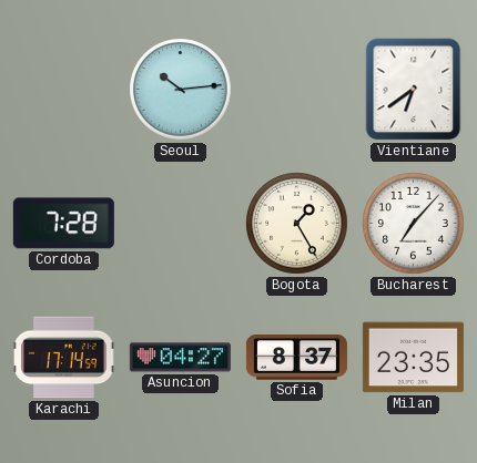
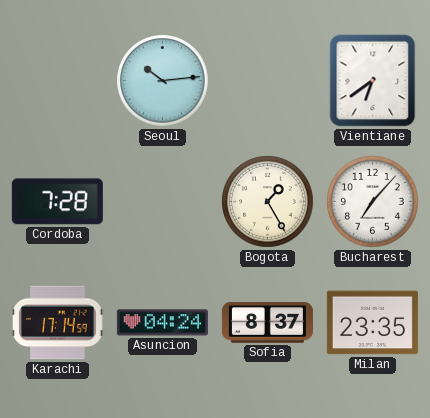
Asuncion: 04:27 -> 04:24 (162, 323)
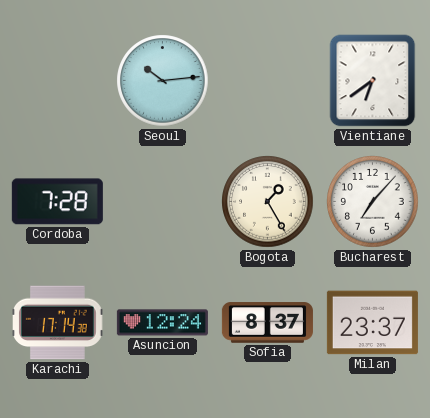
Karachi: 17:14:59 -> 17:14:38 (58, 323)
Asuncion: 04:24 -> 12:24 (162, 323)
Milan: 23:35 -> 23:37 (372, 323)
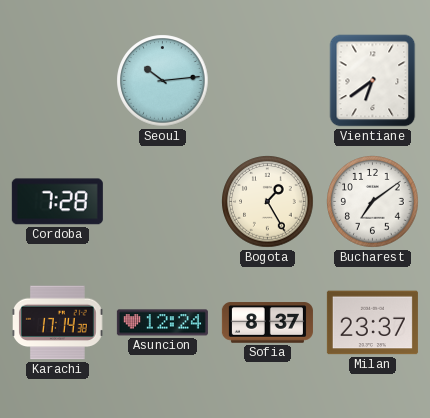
Bucharest: 7:07 -> 7:09 (373, 202)
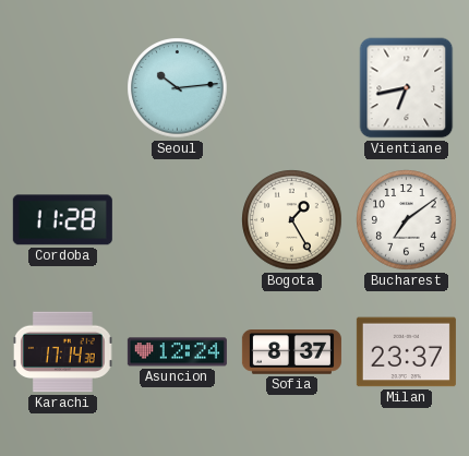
Vientiane: 6:39 -> 6:43 (407, 88)
Cordoba: 7:28 -> 11:28 (62, 220)
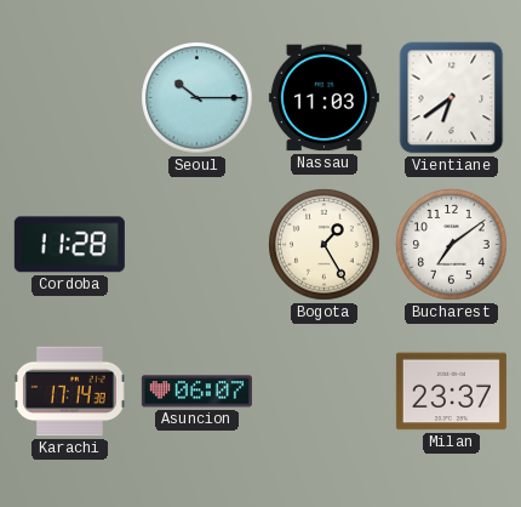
Seoul: 10:14 -> 10:15 (197, 98)
Nassau: none -> 11:03 (324, 98)
Vientiane: 6:43 -> 6:39 (452, 98)
Asuncion: 12:24 -> 06:07 (196, 392)
Sofia: 8:37 -> none (291, 352)
